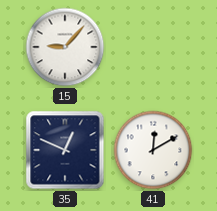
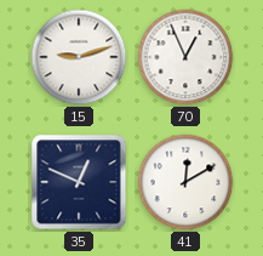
15: 9:07 -> 9:12 (79, 57)
70: none -> 12:56 (185, 57)
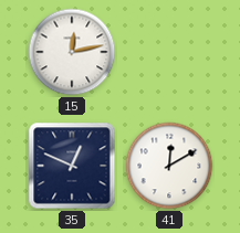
15: 9:12 -> 12:13 (72, 52)
70: 12:56 -> none (185, 57)
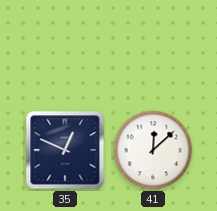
15: 12:13 -> none (72, 52)
41: 12:10 -> 12:08 (153, 150)
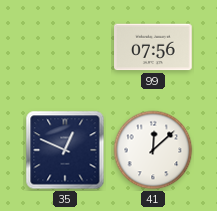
99: none -> 07:56 (153, 47)
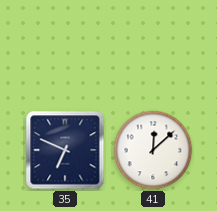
99: 07:56 -> none (153, 47)
35: 12:49 -> 6:49 (65, 150)
